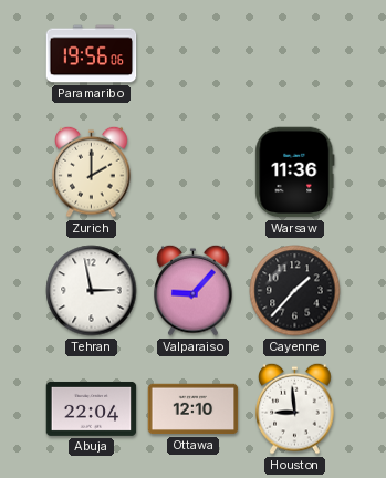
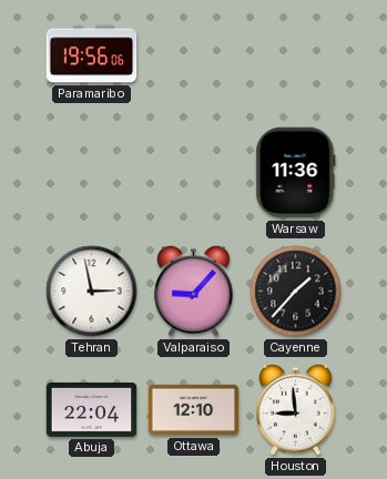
Zurich: 2:00 -> none (92, 172)
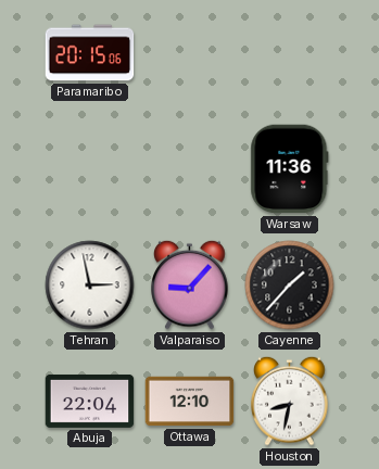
Paramaribo: 19:56 -> 20:15 (90, 53)
Houston: 8:59 -> 8:32 (290, 401)
